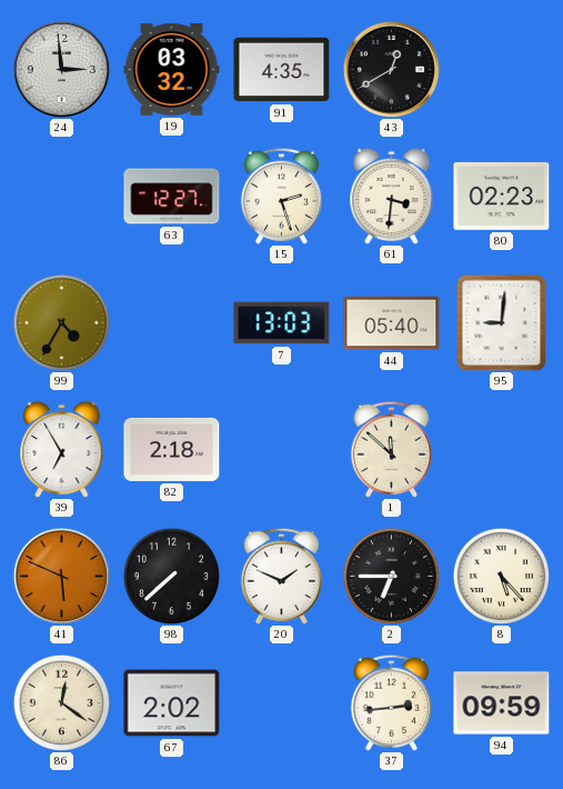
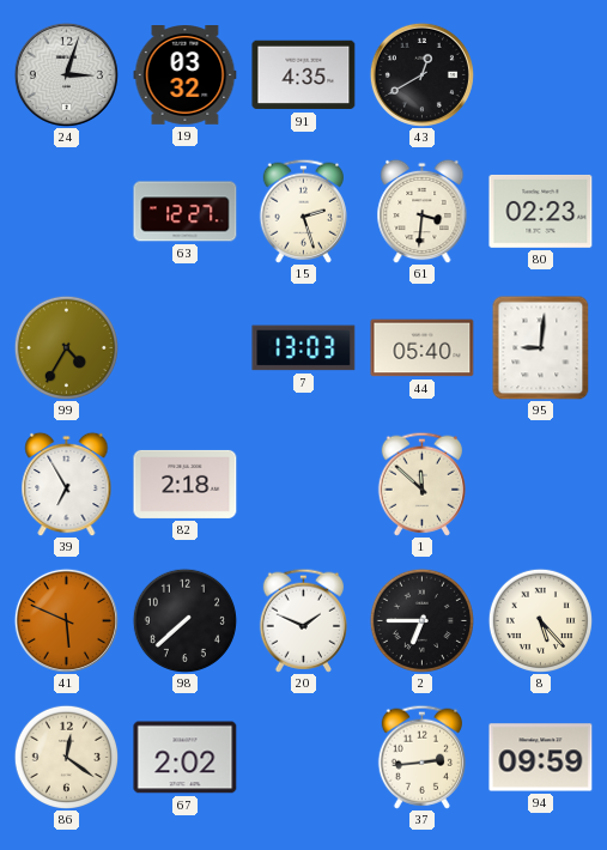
24: 2:59 -> 3:03 (66, 74)
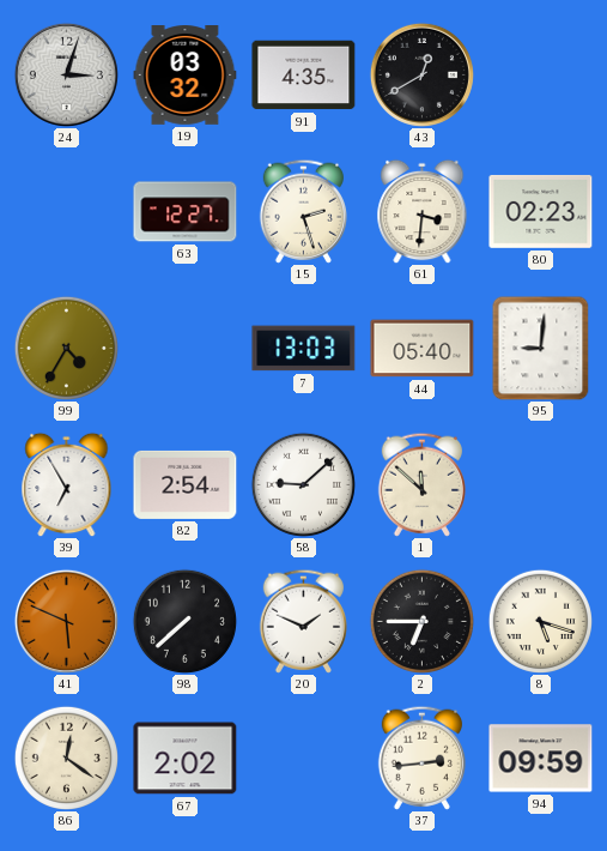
82: 2:18 -> 2:54 (186, 484)
58: none -> 9:08 (303, 484)
8: 5:23 -> 5:18 (540, 621)
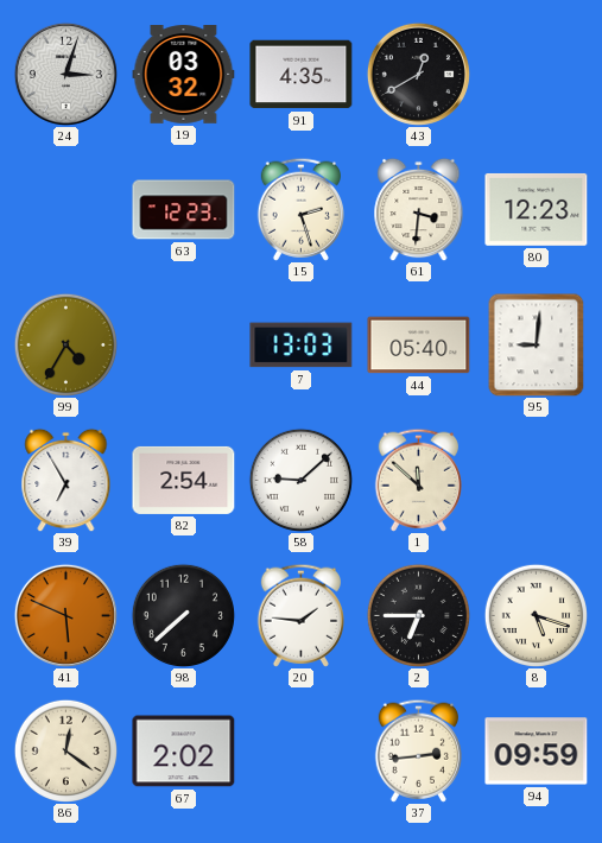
63: 12:27 -> 12:23 (184, 210)
80: 02:23 -> 12:23 (537, 210)
20: 1:49 -> 1:46 (300, 615)
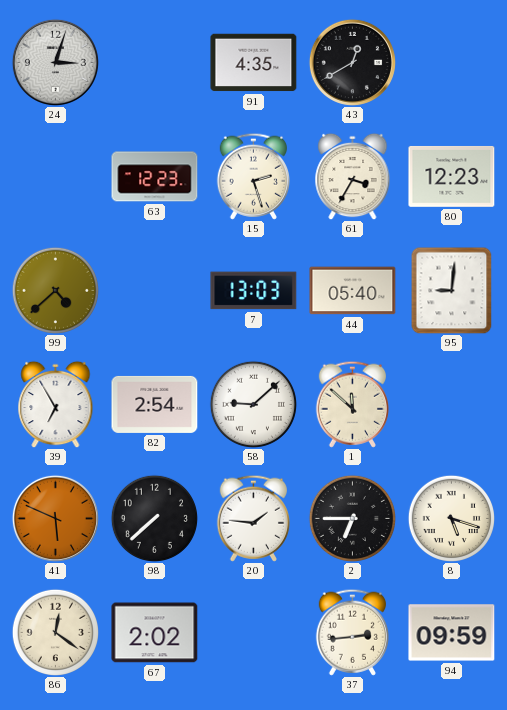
19: 03:32 -> none (184, 75)
61: 3:31 -> 3:35 (353, 176)
99: 4:35 -> 4:38 (55, 290)
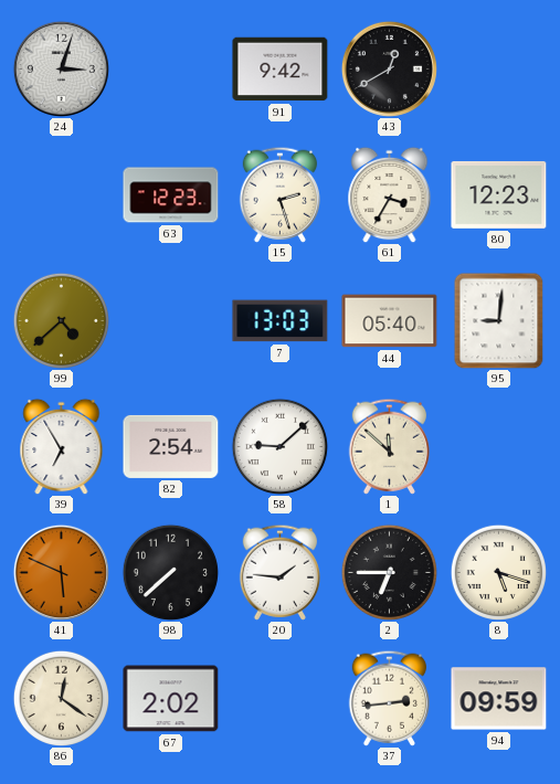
91: 4:35 -> 9:42 (281, 70)
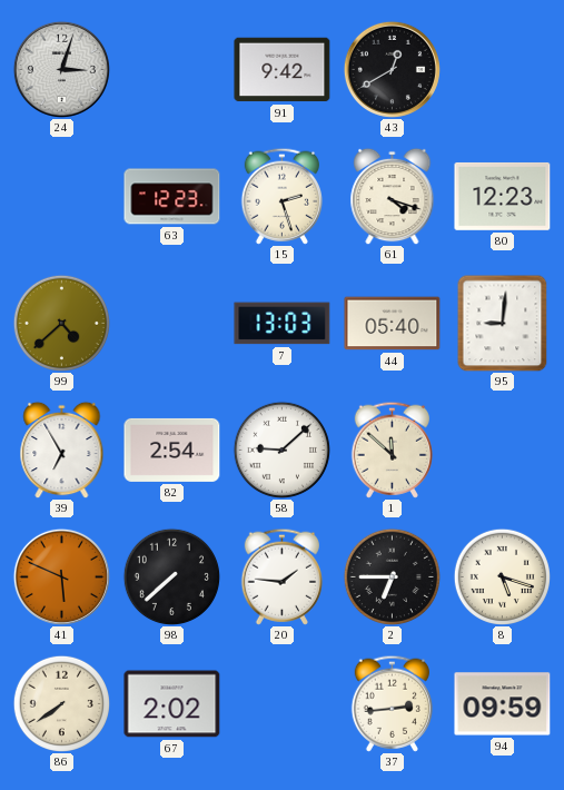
61: 3:35 -> 4:18 (393, 196)
86: 12:21 -> 7:39 (61, 703)
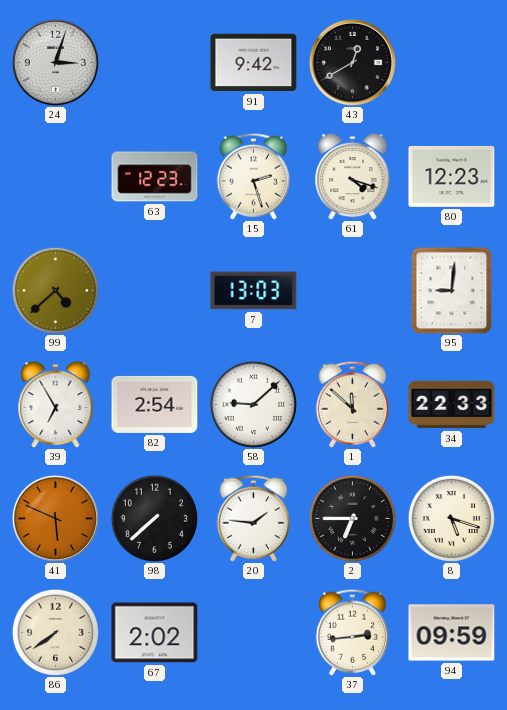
44: 05:40 -> none (393, 324)
34: none -> 22:33 (452, 405)
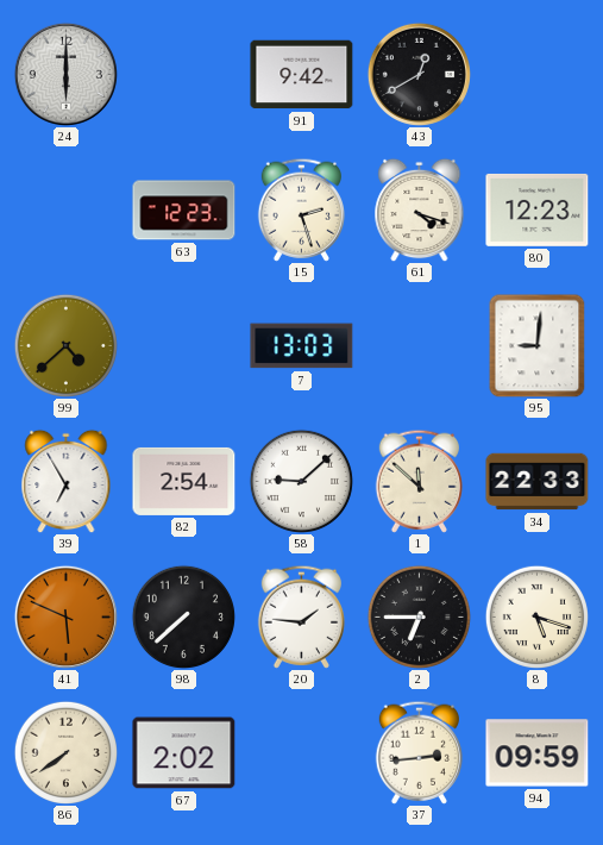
24: 3:03 -> 6:00 (65, 74)
